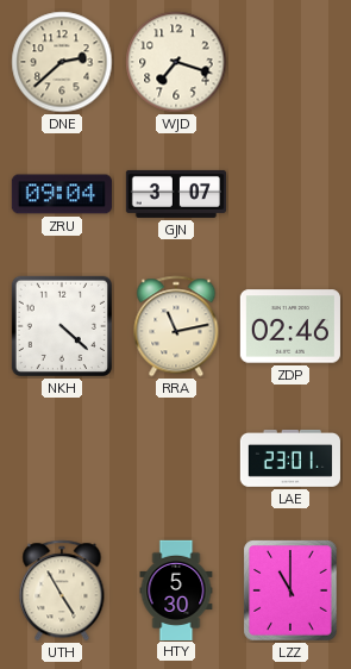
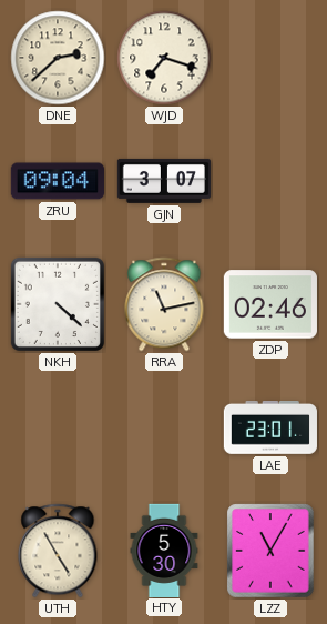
LZZ: 11:00 -> 11:05 (270, 551)
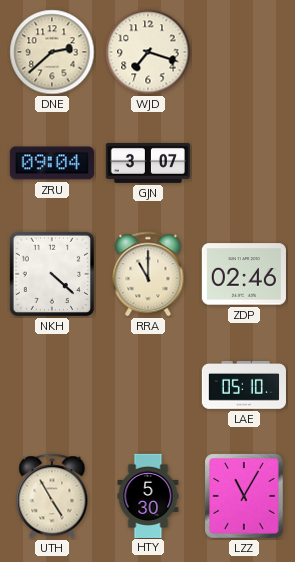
RRA: 11:13 -> 11:00 (148, 274)
LAE: 23:01 -> 05:10 (244, 386)
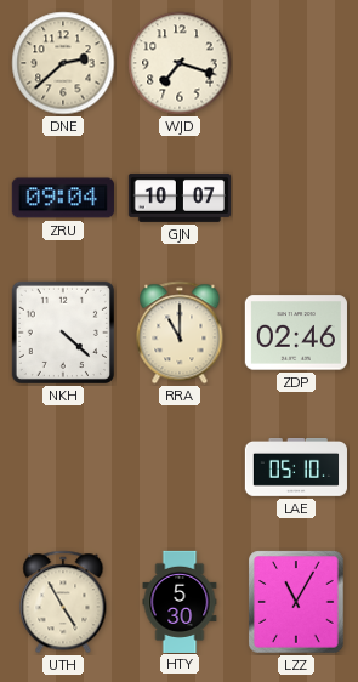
GJN: 3:07 -> 10:07 (178, 198)
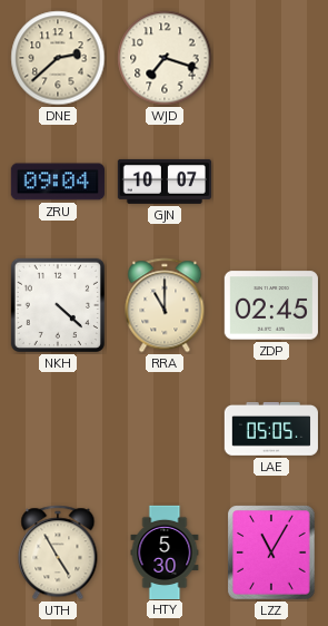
ZDP: 02:46 -> 02:45 (271, 305)
LAE: 05:10 -> 05:05 (271, 430)
